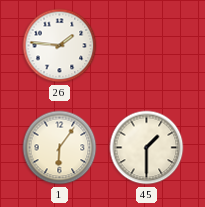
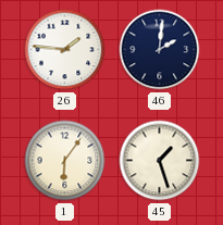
46: none -> 2:01 (160, 50)
45: 1:30 -> 1:27 (160, 161)
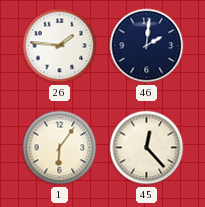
45: 1:27 -> 12:23 (147, 148)
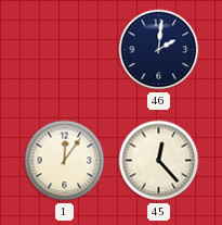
26: 1:46 -> none (60, 46)
1: 6:06 -> 12:06 (65, 161)
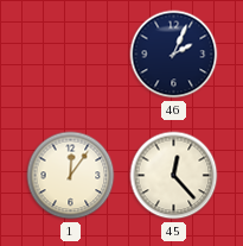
46: 2:01 -> 2:04 (174, 55)
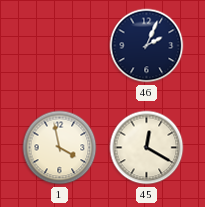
1: 12:06 -> 3:58 (60, 148)
45: 12:23 -> 12:20 (147, 148)
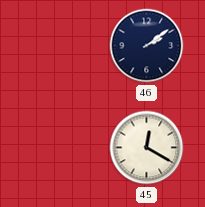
46: 2:04 -> 2:09 (147, 46)
1: 3:58 -> none (60, 148)
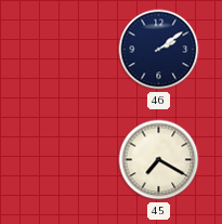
45: 12:20 -> 7:20 (159, 160)
